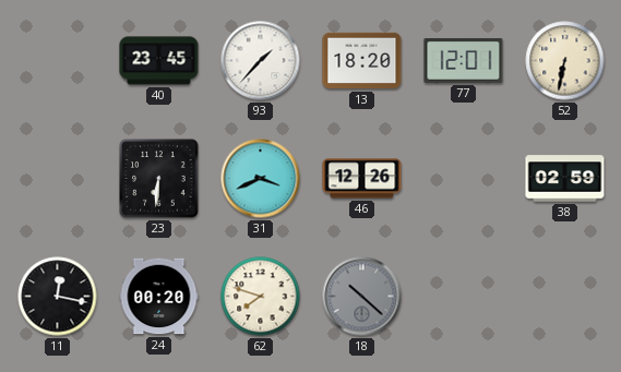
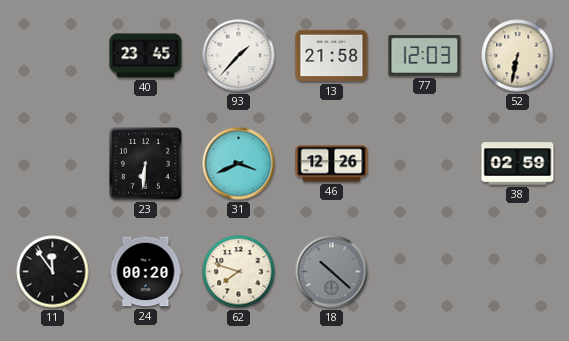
13: 18:20 -> 21:58 (332, 56)
77: 12:01 -> 12:03 (425, 56)
11: 12:17 -> 11:54 (53, 272)
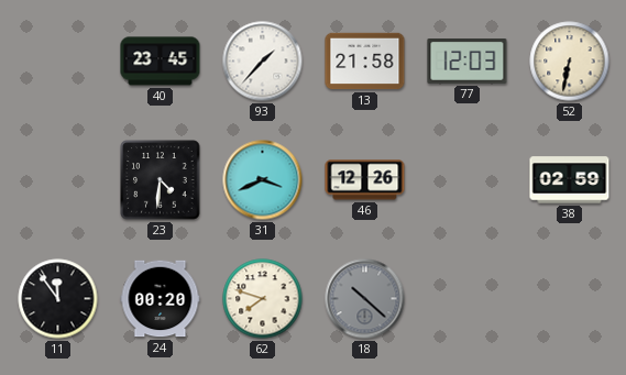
23: 6:31 -> 4:31 (161, 180)
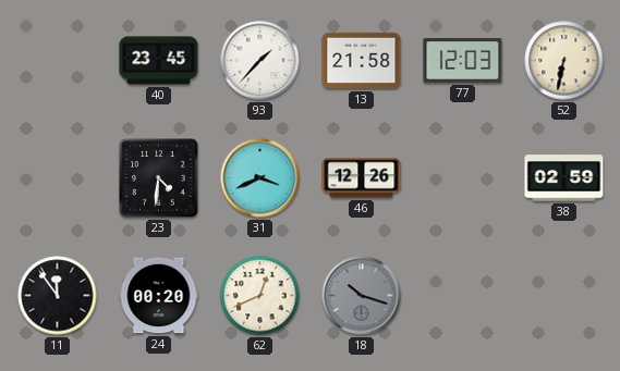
62: 7:48 -> 12:41 (260, 296)
18: 10:22 -> 10:18 (362, 296)
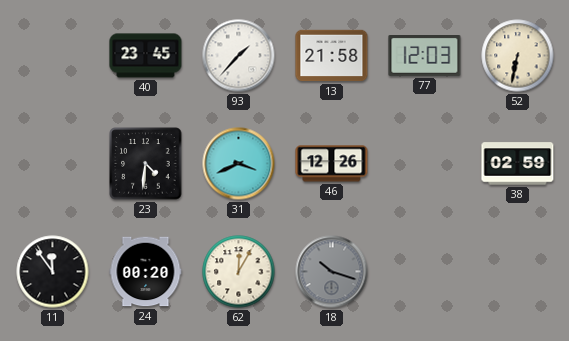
62: 12:41 -> 12:05 (239, 272)
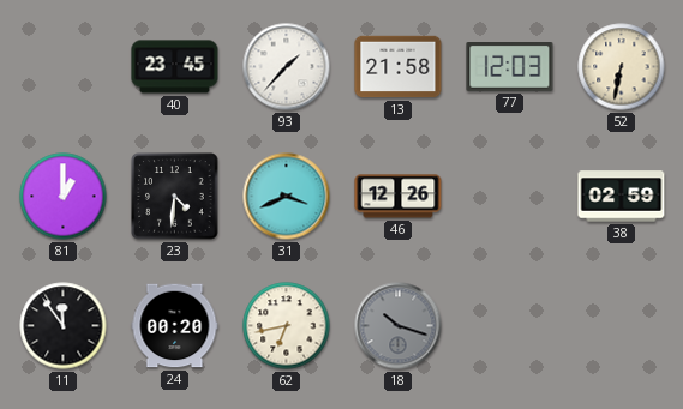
81: none -> 1:00 (64, 197)
62: 12:05 -> 6:43 (287, 326)
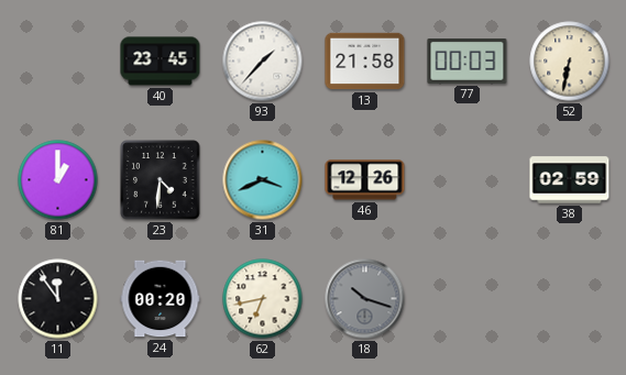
77: 12:03 -> 00:03 (468, 62)
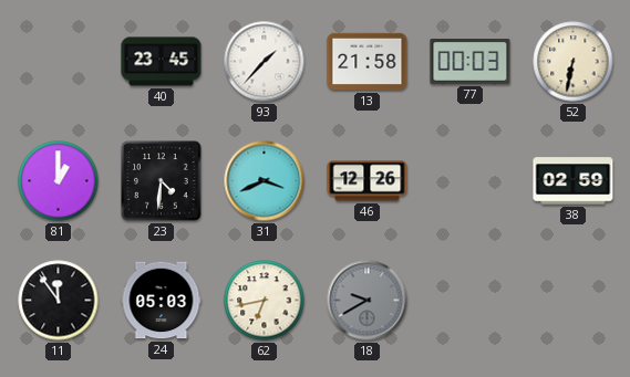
24: 00:20 -> 05:03 (162, 301)
18: 10:18 -> 9:40 (368, 301)
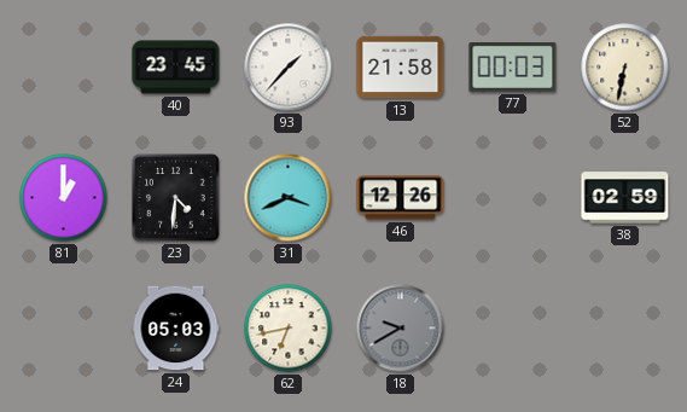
11: 11:54 -> none (59, 301)
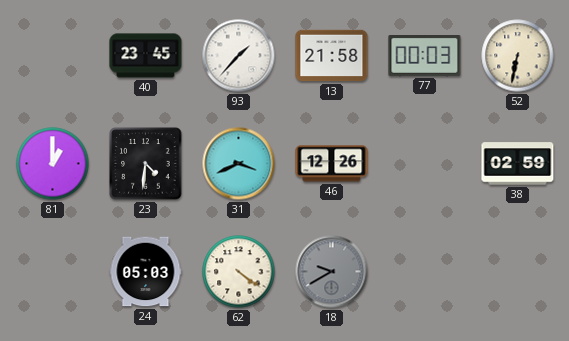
62: 6:43 -> 4:21 (239, 272)
